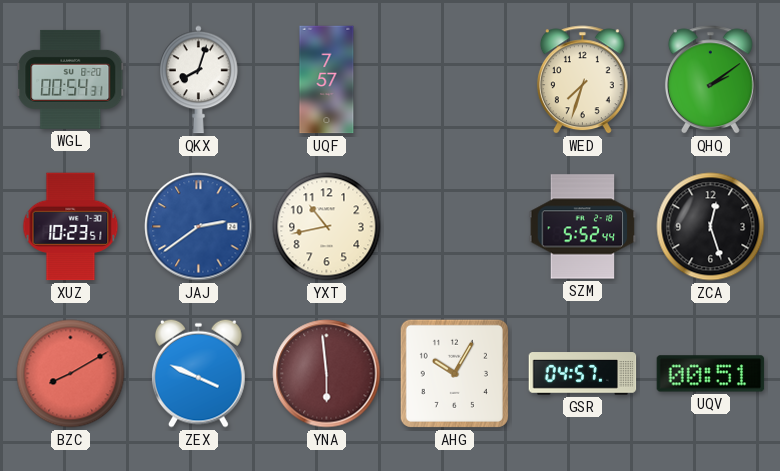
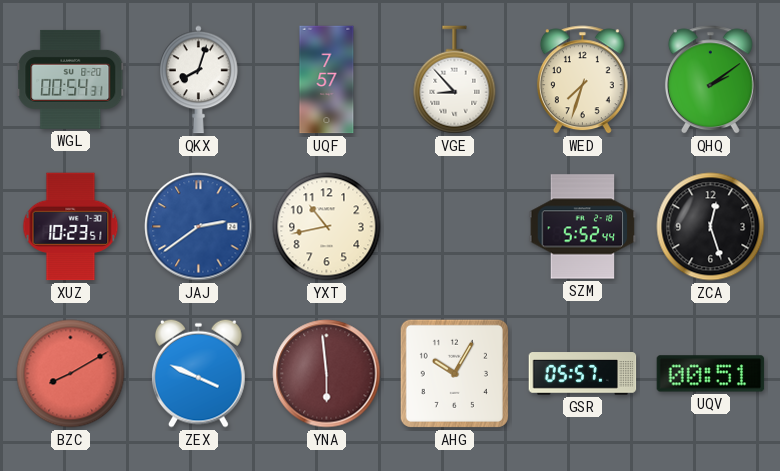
VGE: none -> 8:53 (455, 80)
GSR: 04:57 -> 05:57 (583, 374)
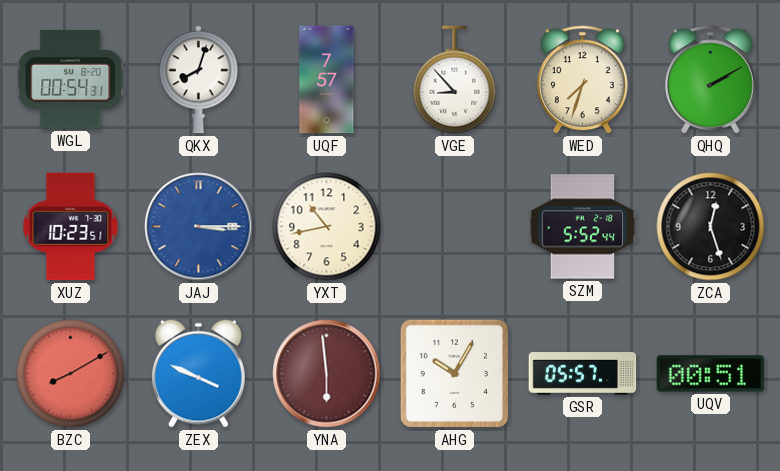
QHQ: 2:09 -> 2:10 (710, 80)
JAJ: 2:39 -> 3:15 (199, 227)
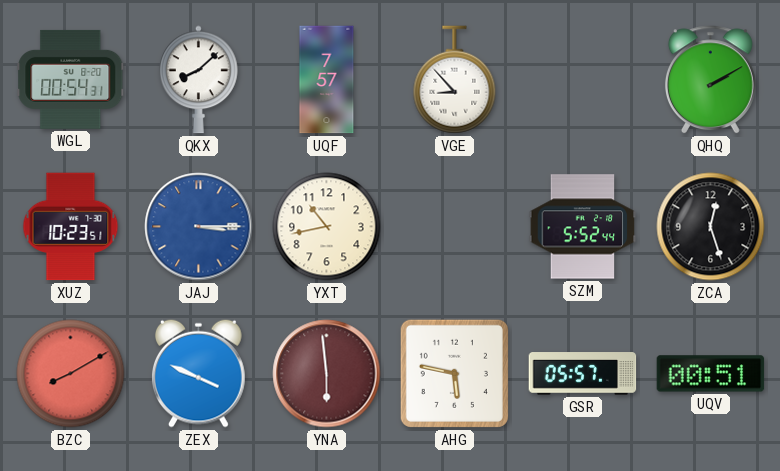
QKX: 8:03 -> 8:08 (199, 80)
WED: 7:33 -> none (582, 80)
AHG: 10:05 -> 5:47 (454, 373)
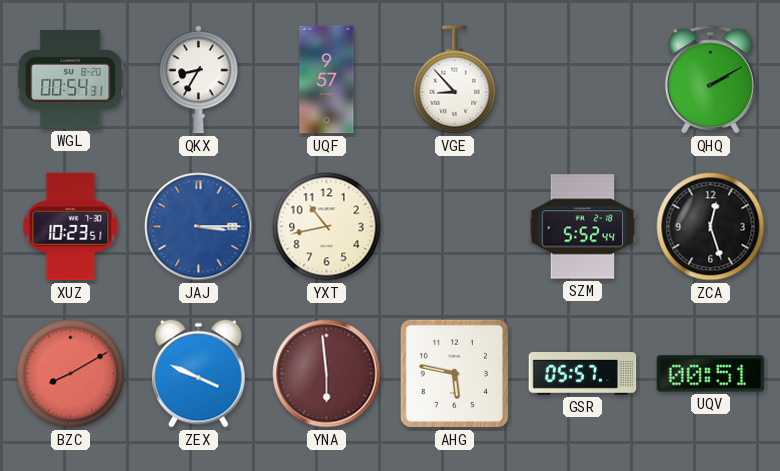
QKX: 8:08 -> 8:35 (199, 80)
UQF: 7:57 -> 9:57 (327, 80)
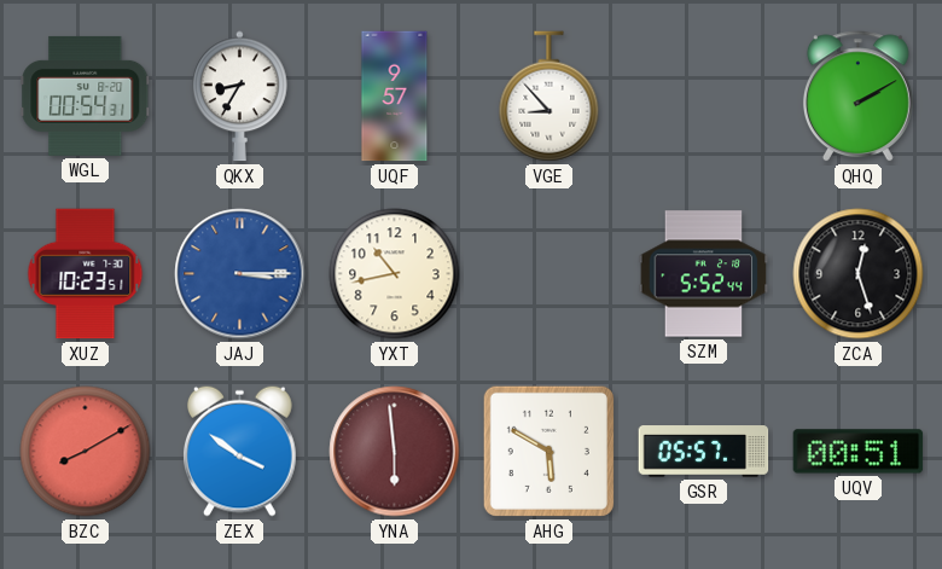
ZEX: 3:49 -> 3:51 (240, 451)
AHG: 5:47 -> 5:50 (548, 451)
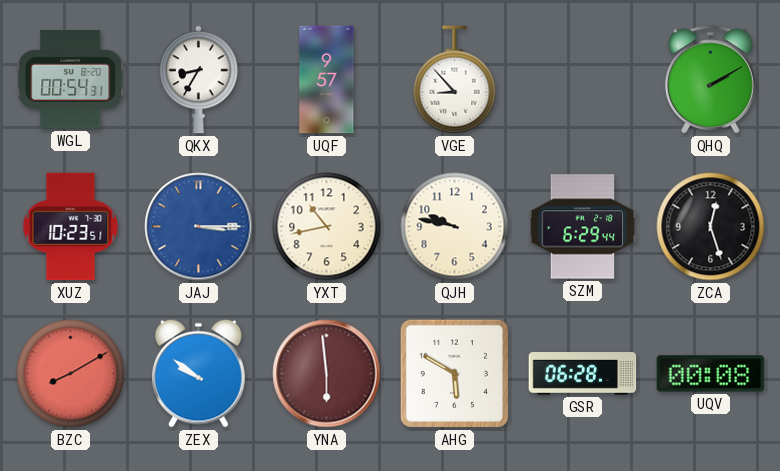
QJH: none -> 9:47 (455, 227)
SZM: 5:52 -> 6:29 (583, 227)
ZEX: 3:51 -> 9:51 (199, 373)
GSR: 05:57 -> 06:28 (583, 374)
UQV: 00:51 -> 00:08 (711, 374)
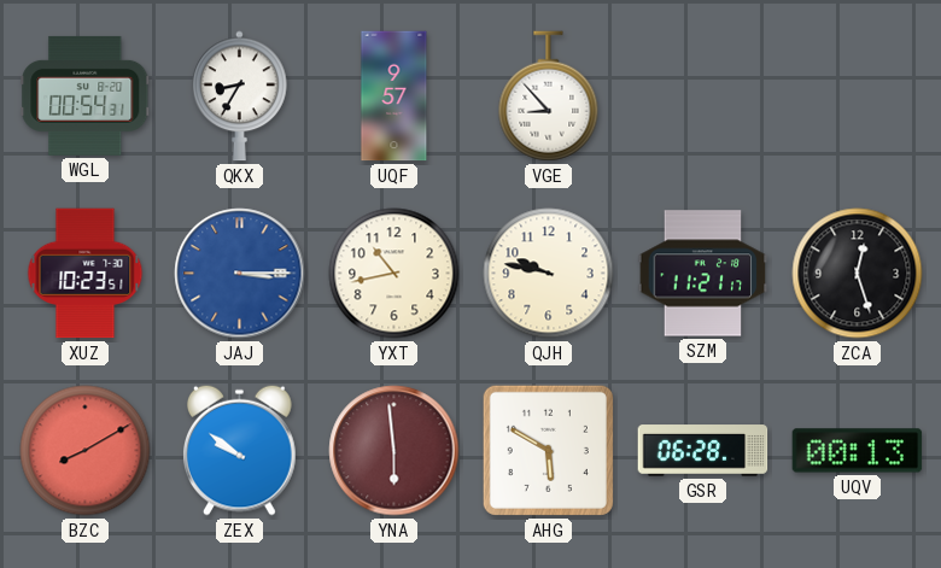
QHQ: 2:10 -> none (710, 80)
SZM: 6:29 -> 11:21 (703, 274)
UQV: 00:08 -> 00:13 (858, 451)
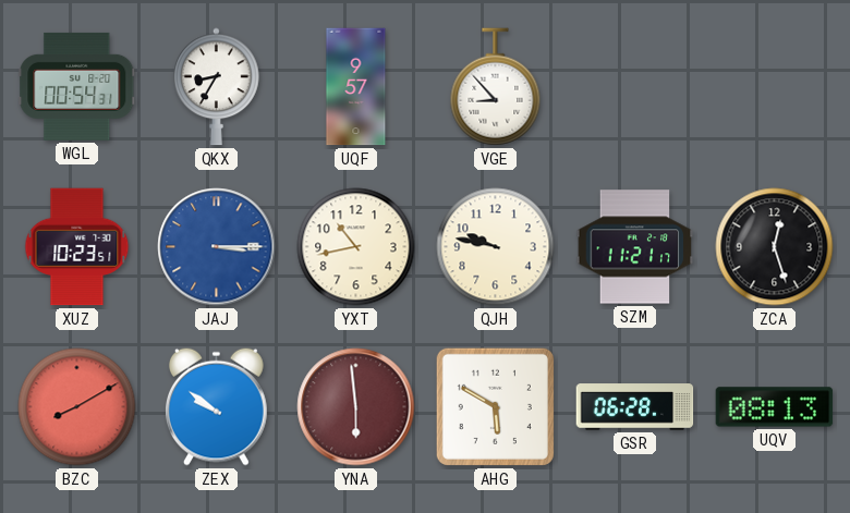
UQV: 00:13 -> 08:13 (775, 407)
